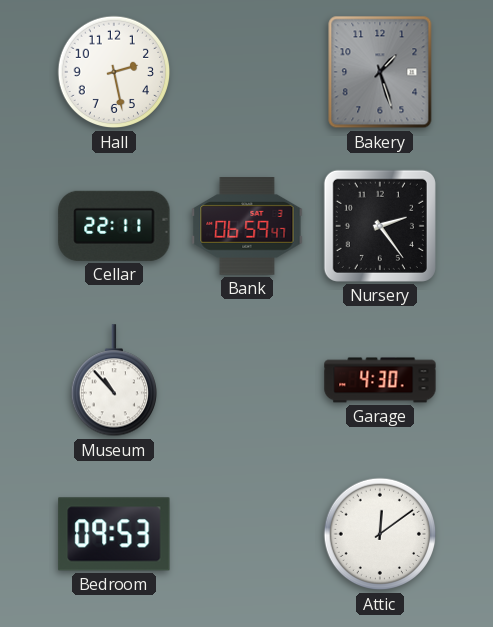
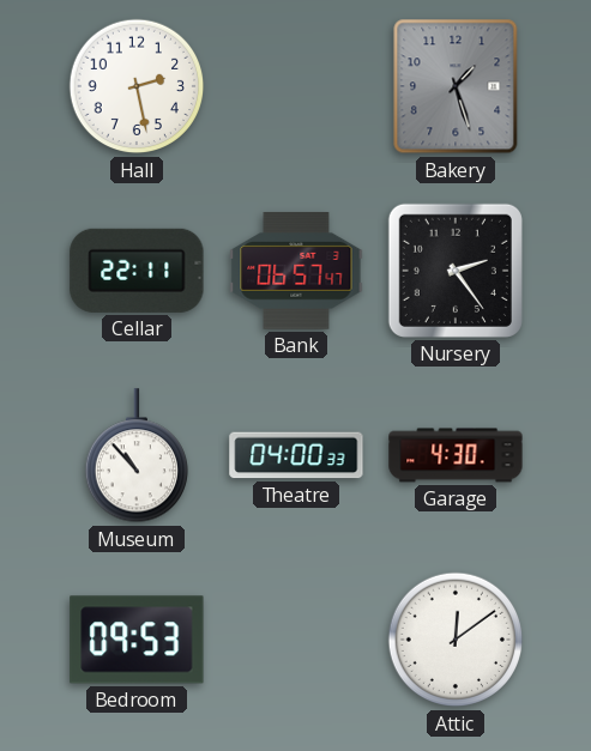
Bank: 06:59 -> 06:57 (296, 271)
Theatre: none -> 04:00 (296, 455)
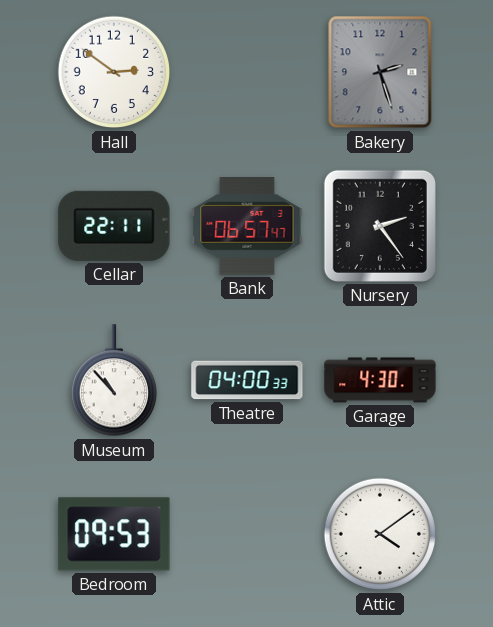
Hall: 2:28 -> 2:51 (114, 72)
Bakery: 1:27 -> 2:27 (380, 72)
Attic: 12:09 -> 4:09 (380, 534)
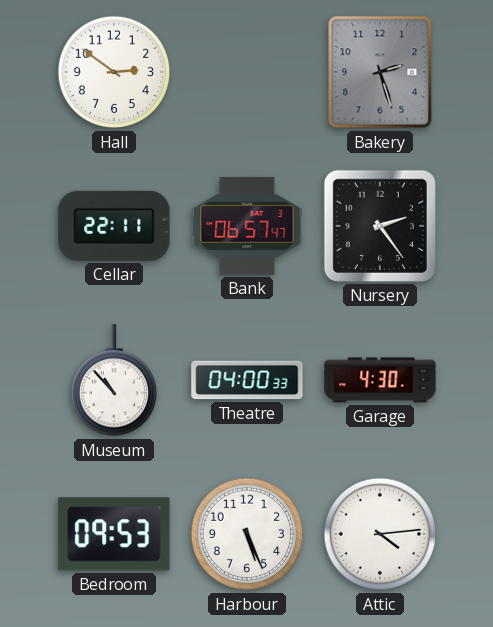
Harbour: none -> 5:26 (247, 534)
Attic: 4:09 -> 4:14 (380, 534)
